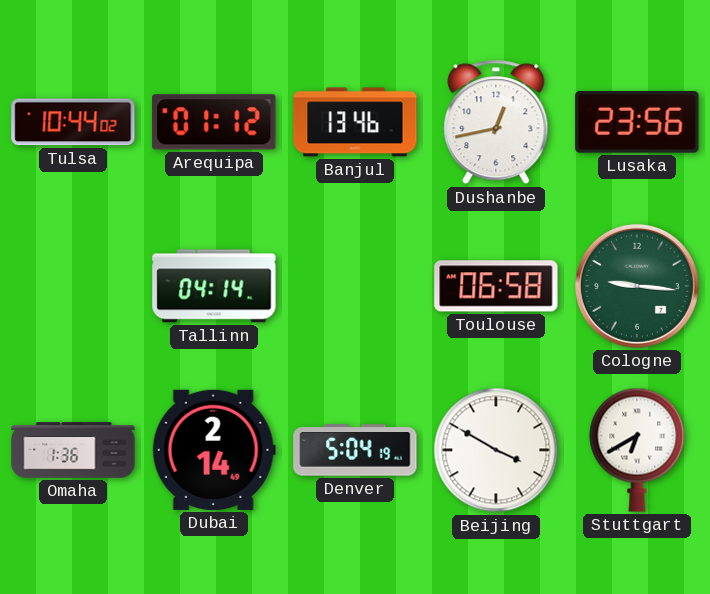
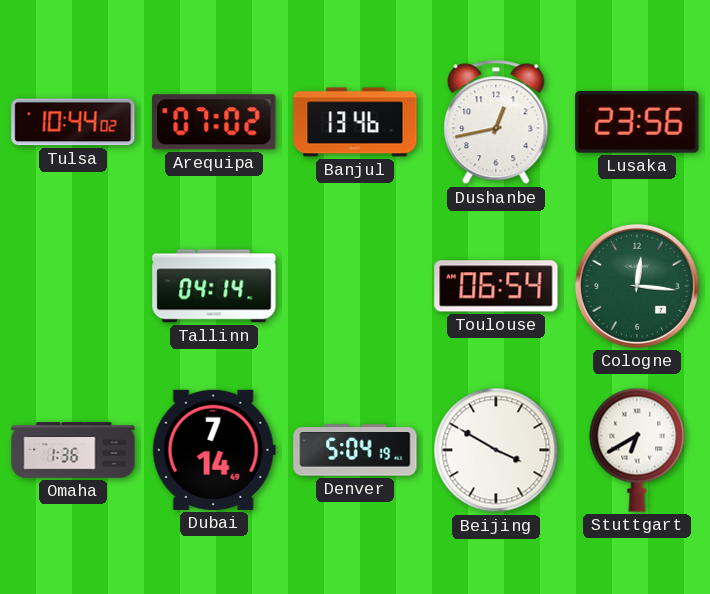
Arequipa: 01:12 -> 07:02 (214, 122)
Toulouse: 06:58 -> 06:54 (496, 286)
Cologne: 9:16 -> 12:16 (637, 286)
Dubai: 2:14 -> 7:14 (214, 450)
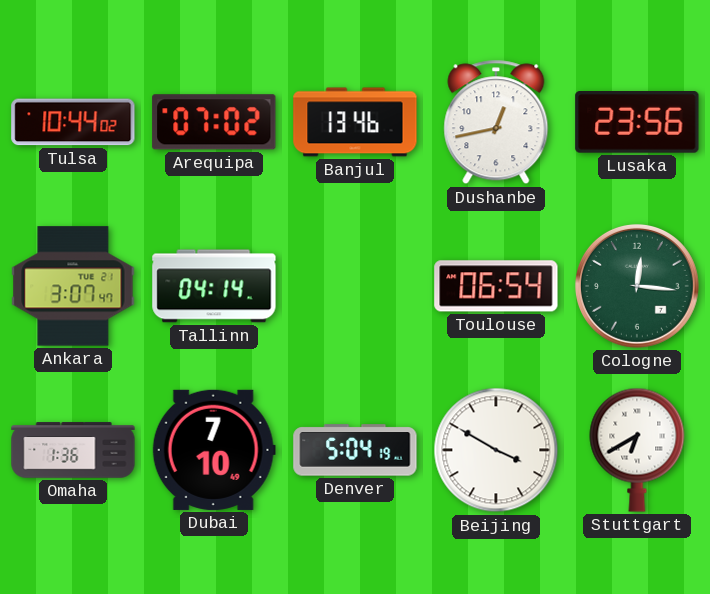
Ankara: none -> 3:07 (73, 286)
Dubai: 7:14 -> 7:10 (214, 450)
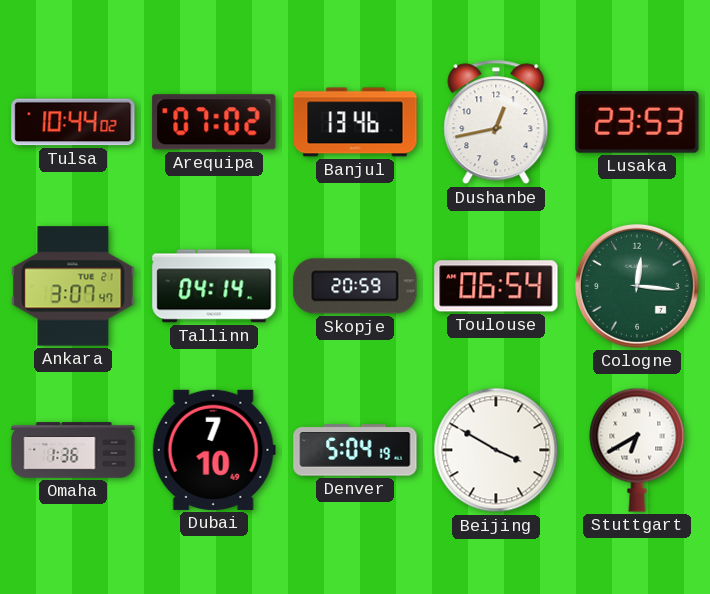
Lusaka: 23:56 -> 23:53 (637, 123)
Skopje: none -> 20:59 (355, 286)
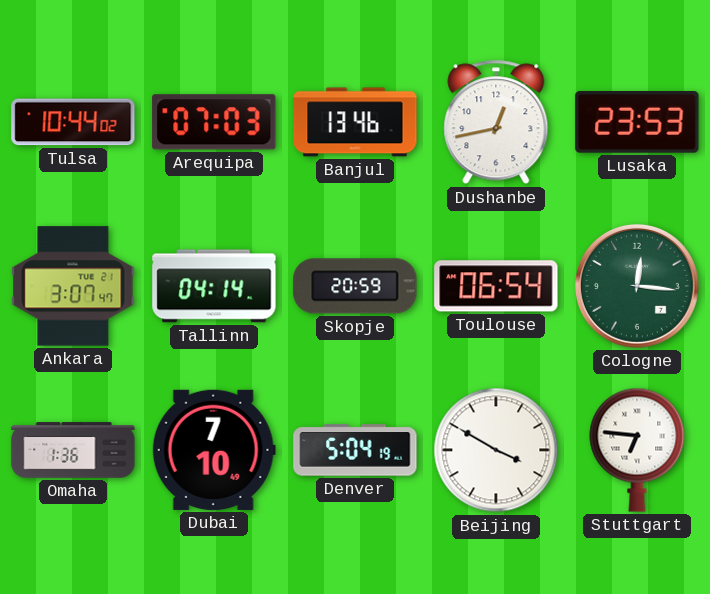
Arequipa: 07:02 -> 07:03 (214, 122)
Stuttgart: 6:40 -> 6:46 (637, 450)
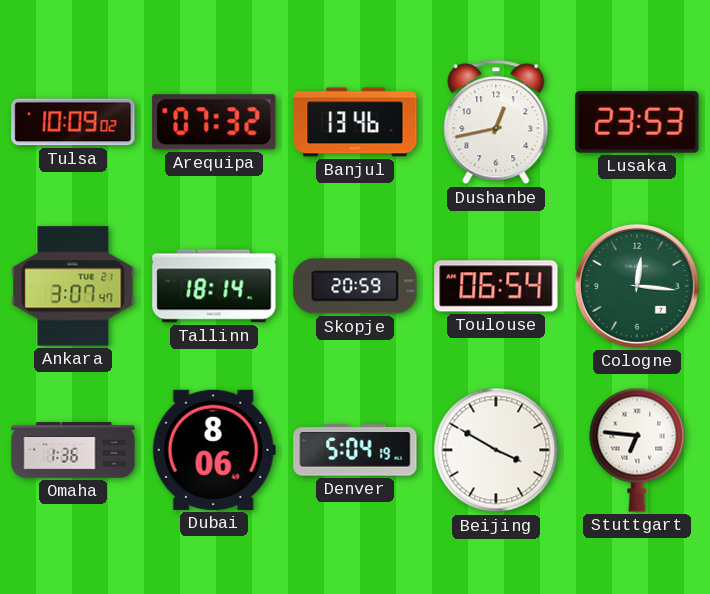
Tulsa: 10:44 -> 10:09 (73, 122)
Arequipa: 07:03 -> 07:32 (214, 122)
Tallinn: 04:14 -> 18:14 (214, 286)
Dubai: 7:10 -> 8:06 (214, 450)
